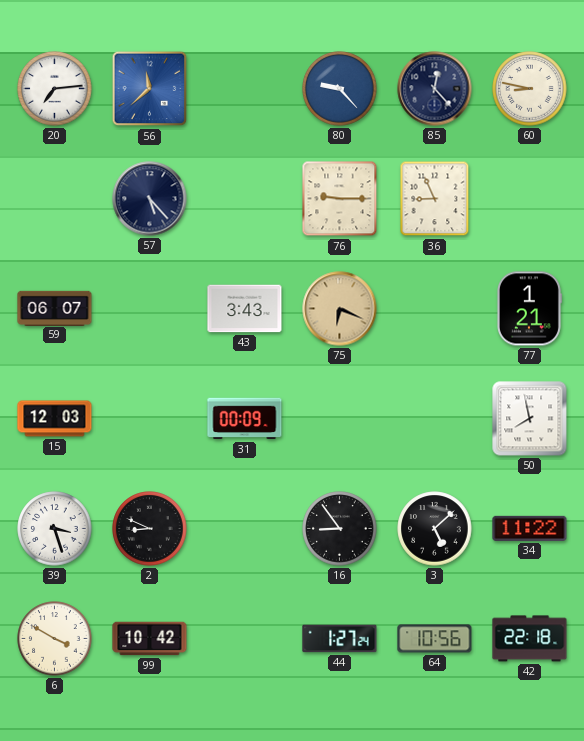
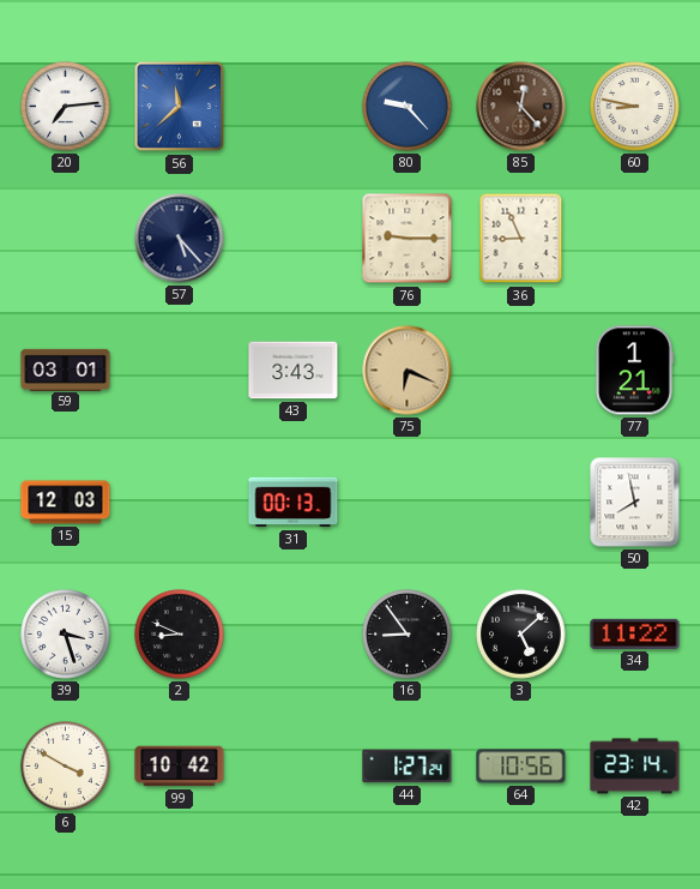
85 dial: navy -> brown (521, 107)
59: 06:07 -> 03:01 (66, 370)
31: 00:09 -> 00:13 (294, 503)
42: 22:18 -> 23:14 (635, 767)
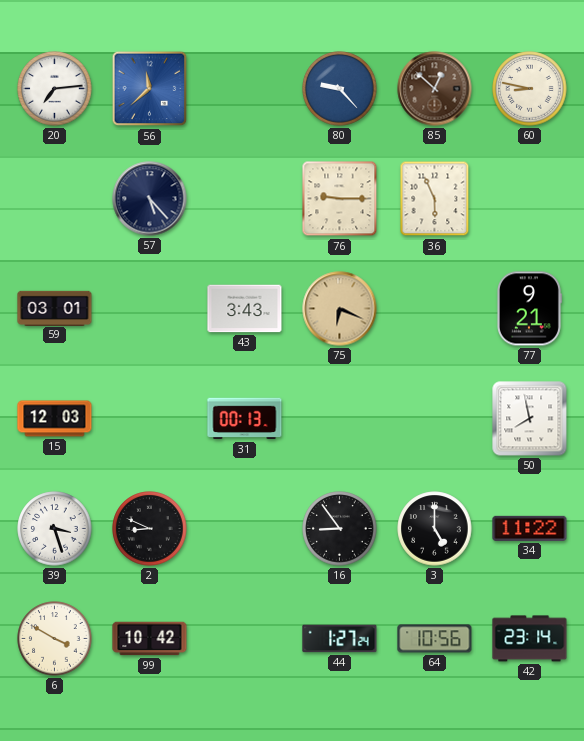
85: 12:23 -> 12:52 (435, 89)
36: 8:56 -> 5:56 (435, 199)
77: 1:21 -> 9:21 (529, 309)
3: 5:08 -> 5:00 (435, 529)
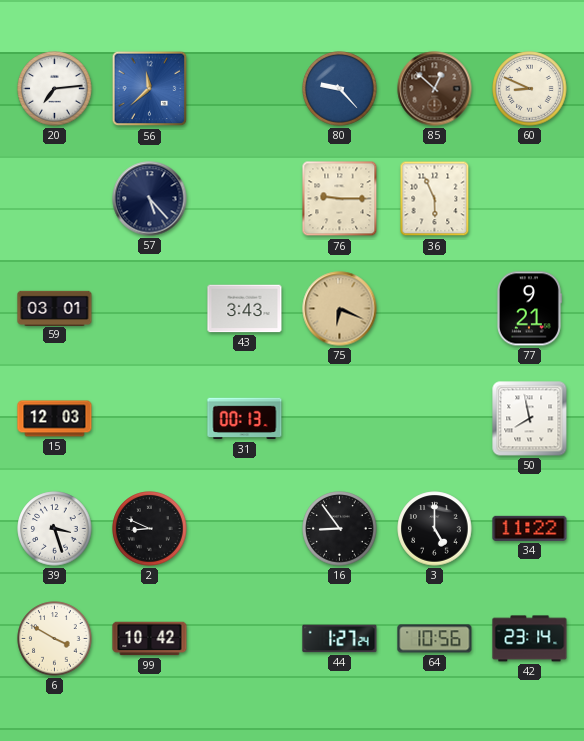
60: 8:47 -> 8:49 (530, 89)
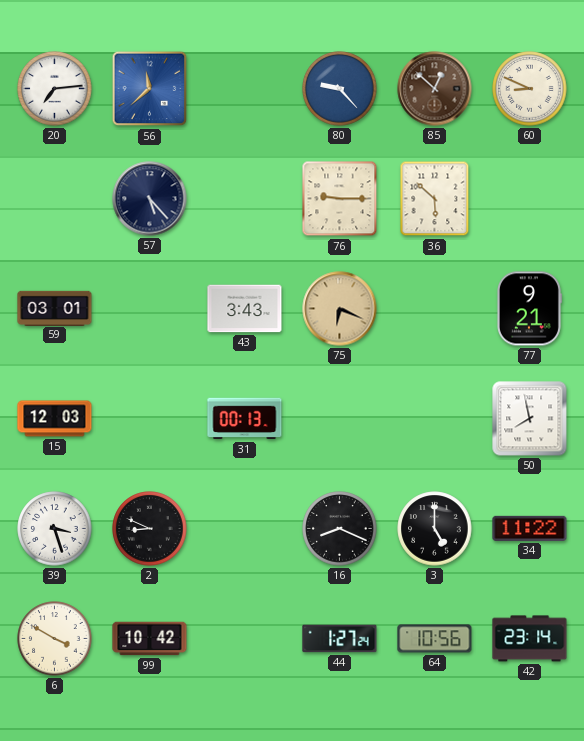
36: 5:56 -> 5:52 (435, 199)
16: 8:54 -> 8:19 (340, 529)
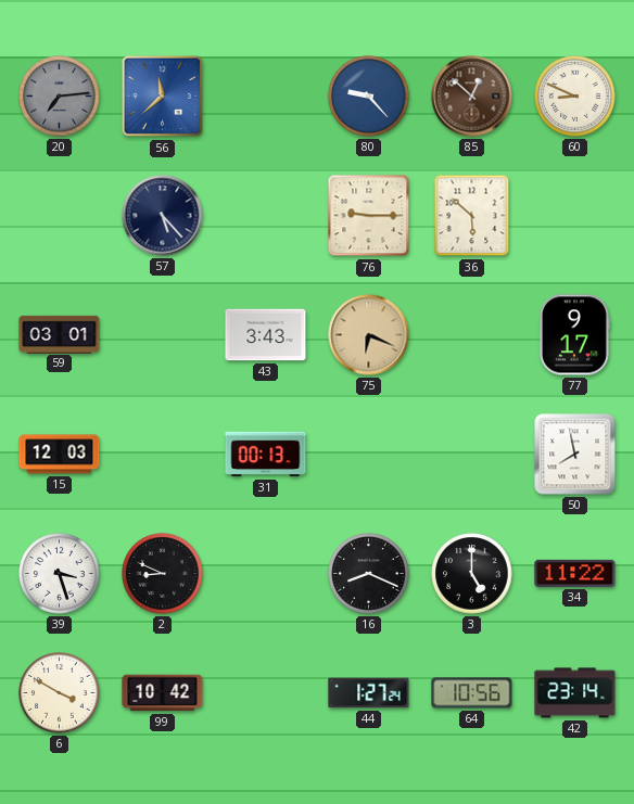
20 dial: white -> grey (60, 97)
77: 9:21 -> 9:17 (574, 335)
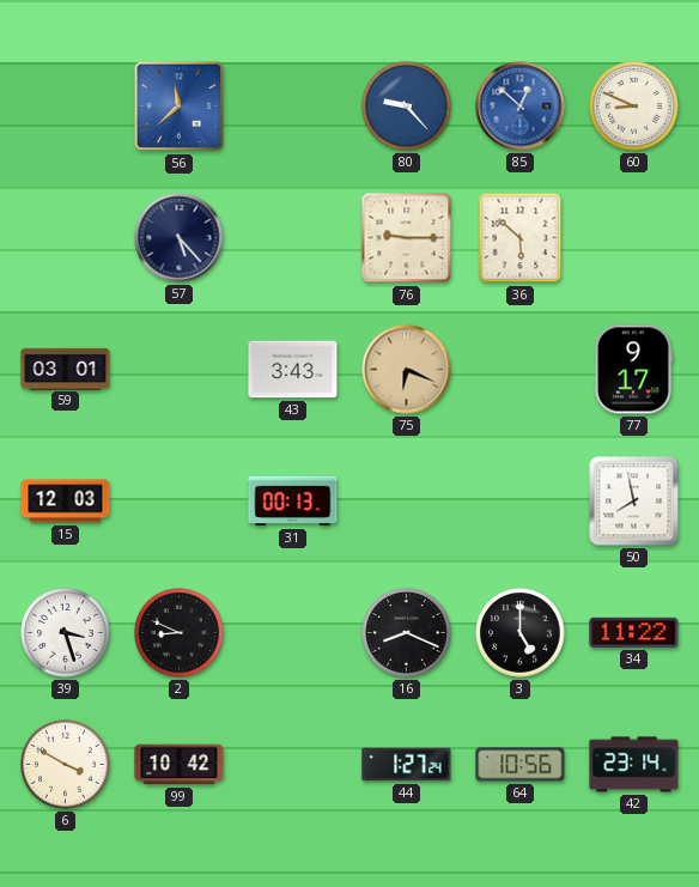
20: 7:14 -> none (60, 97)
85 dial: brown -> blue (521, 107)
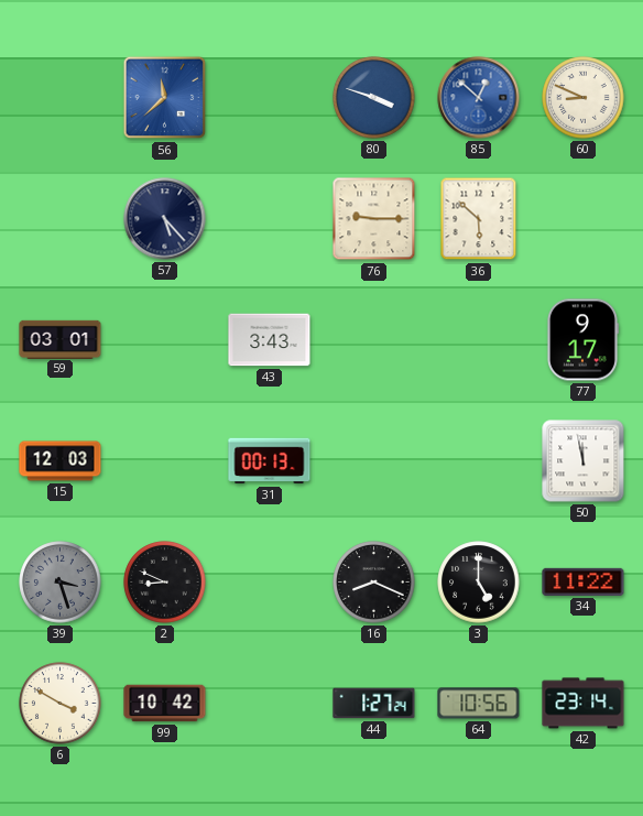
80: 9:23 -> 3:48 (374, 98)
75: 6:19 -> none (407, 370)
50: 7:58 -> 11:58 (584, 461)
39 dial: white -> grey (61, 583)
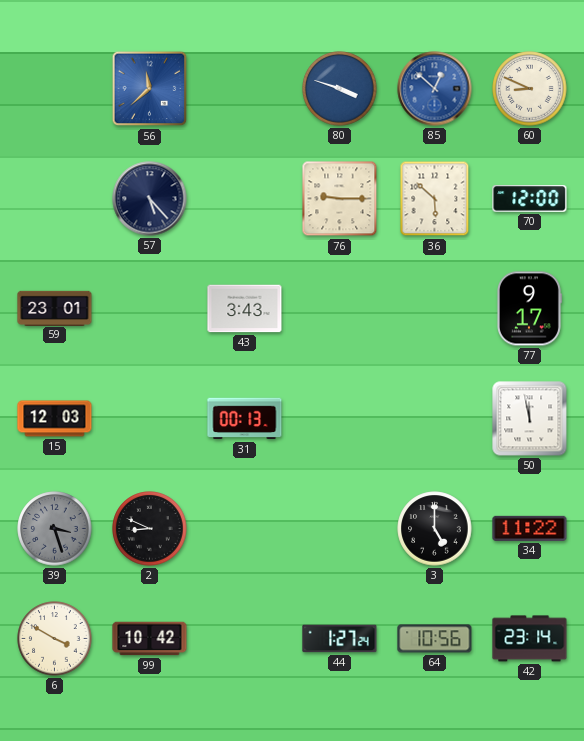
70: none -> 12:00 (530, 199)
59: 03:01 -> 23:01 (55, 308)
16: 8:19 -> none (374, 583)
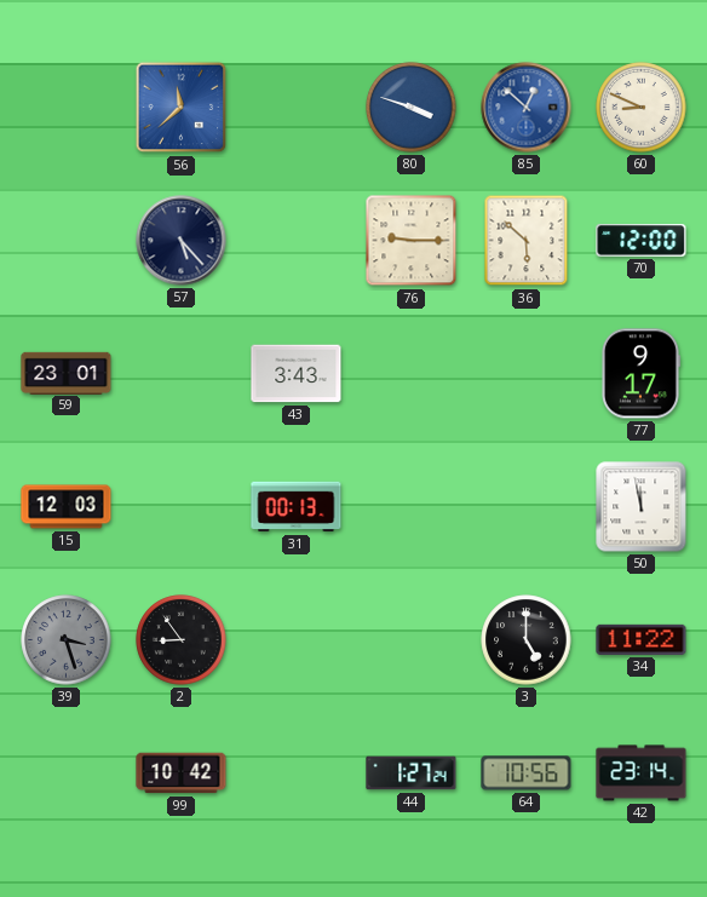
2: 8:49 -> 8:54 (182, 640)
6: 3:50 -> none (55, 639)
